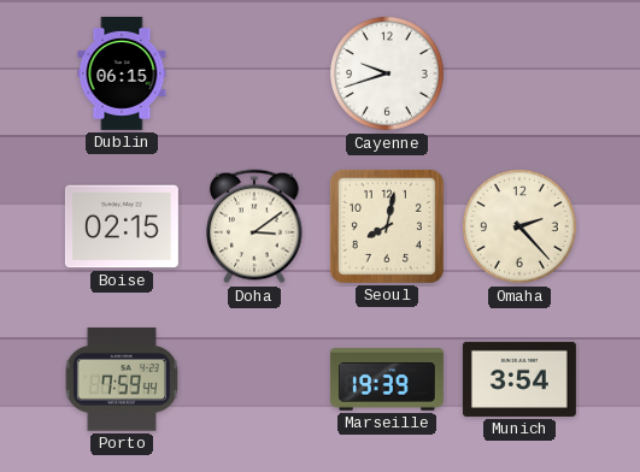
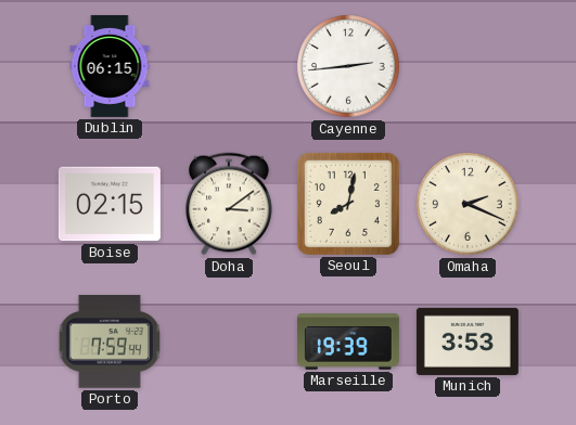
Cayenne: 9:42 -> 2:44 (348, 66)
Omaha: 2:23 -> 2:19 (468, 204)
Munich: 3:54 -> 3:53 (468, 342)
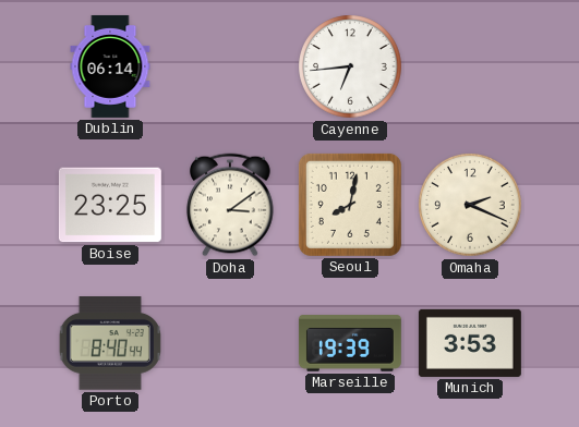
Dublin: 06:15 -> 06:14 (110, 66)
Cayenne: 2:44 -> 6:44 (350, 66)
Boise: 02:15 -> 23:25 (110, 205)
Porto: 7:59 -> 8:40 (110, 343)
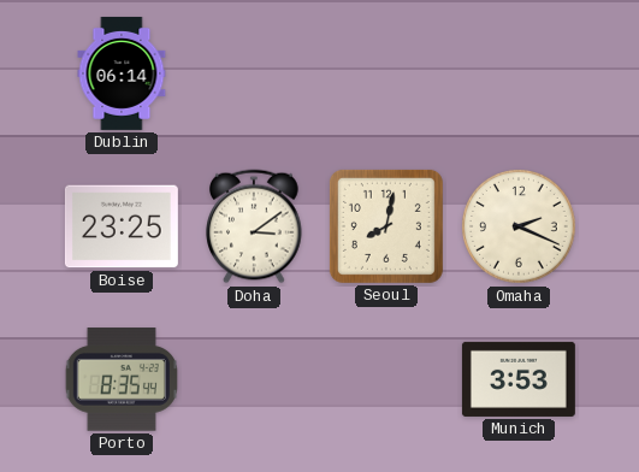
Cayenne: 6:44 -> none (350, 66)
Porto: 8:40 -> 8:35 (122, 379)
Marseille: 19:39 -> none (350, 343)
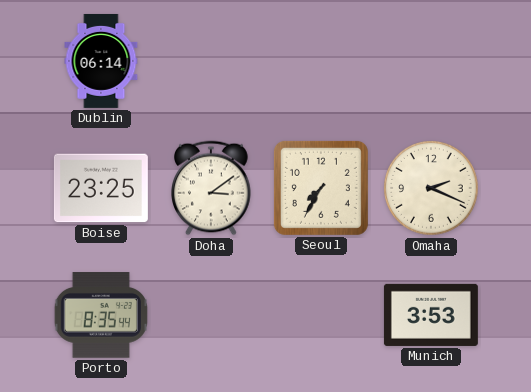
Seoul: 8:02 -> 7:35 (321, 188)
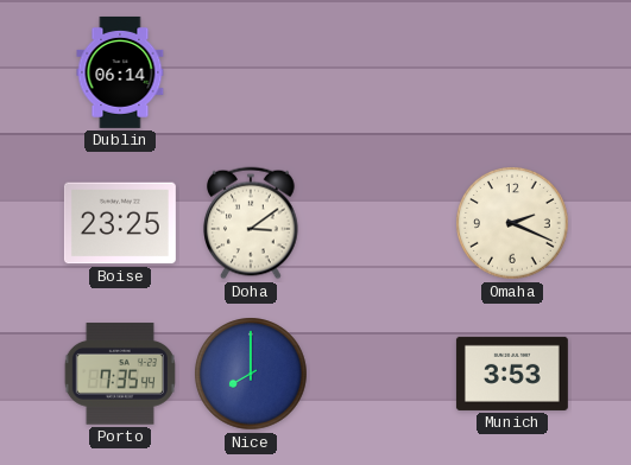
Seoul: 7:35 -> none (321, 188)
Porto: 8:35 -> 7:35 (120, 374)
Nice: none -> 8:00 (251, 374)
